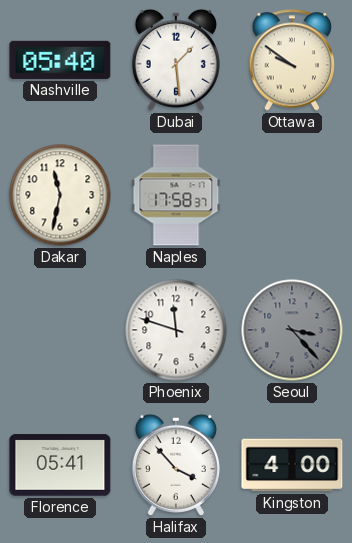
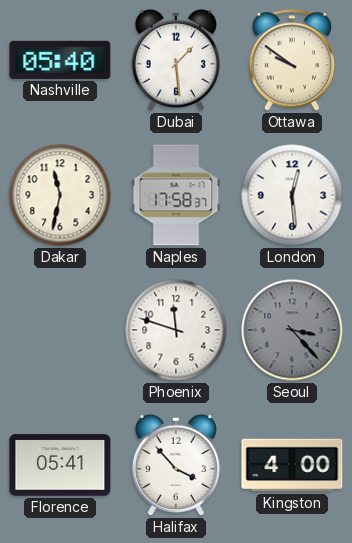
London: none -> 12:29 (292, 195)
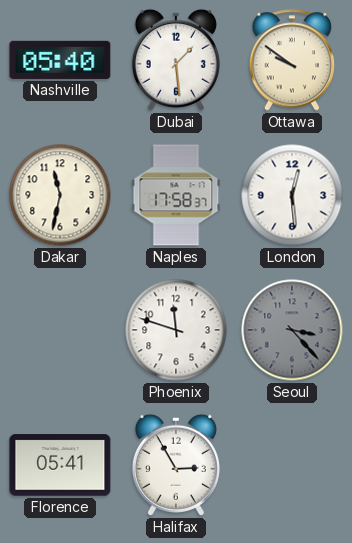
Halifax: 3:53 -> 2:55 (176, 465)
Kingston: 4:00 -> none (292, 465)
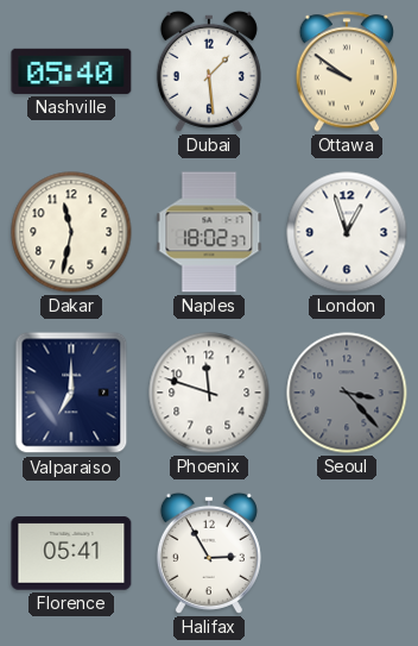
Naples: 17:58 -> 18:02 (209, 232)
London: 12:29 -> 12:57 (347, 232)
Valparaiso: none -> 7:00 (71, 393)
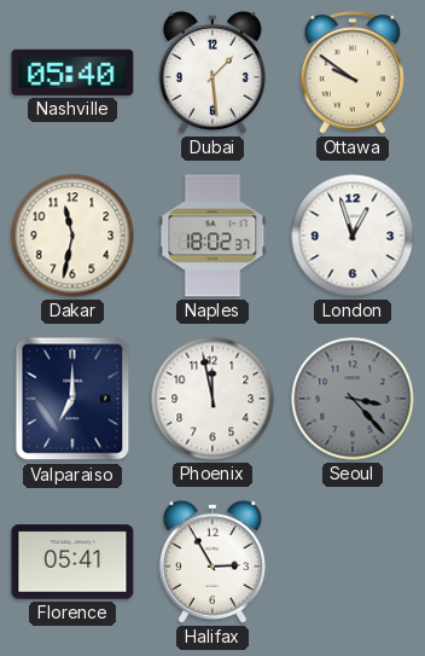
Phoenix: 11:48 -> 11:58 (212, 399)
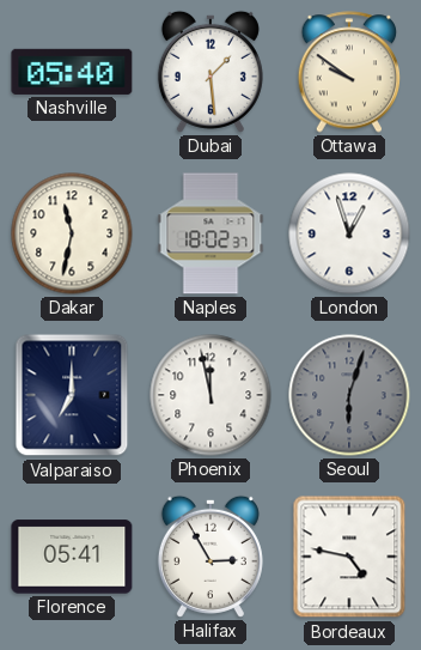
Seoul: 3:23 -> 6:03 (349, 395)
Bordeaux: none -> 4:47 (349, 557)
